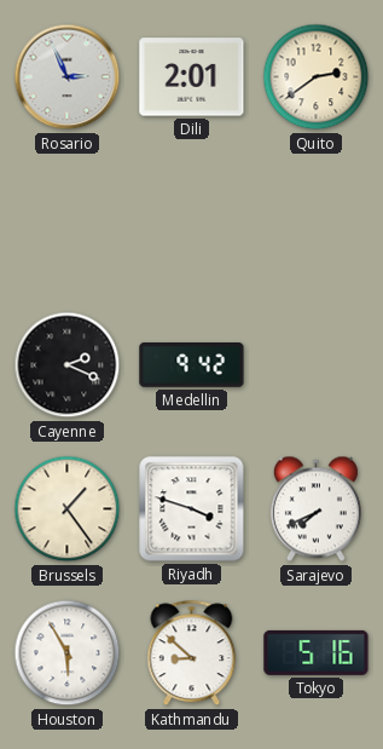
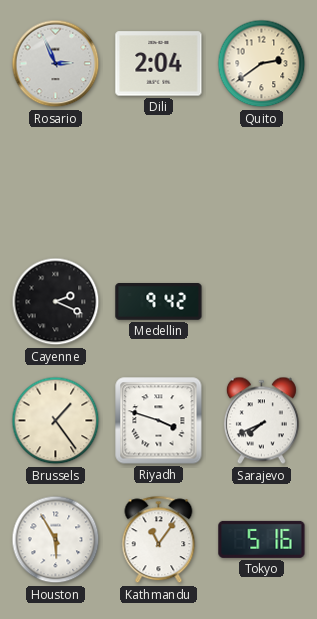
Dili: 2:01 -> 2:04 (159, 64)
Kathmandu: 8:52 -> 11:06 (159, 540)
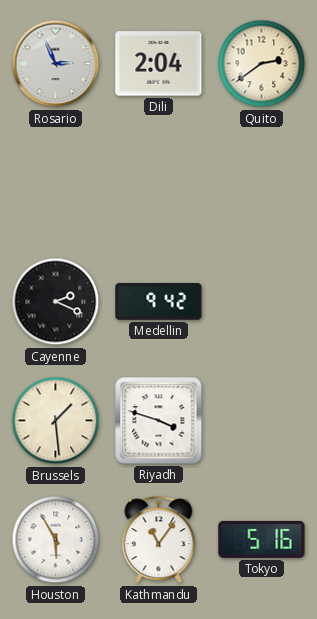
Brussels: 1:24 -> 1:29 (56, 421)
Sarajevo: 7:41 -> none (261, 421)
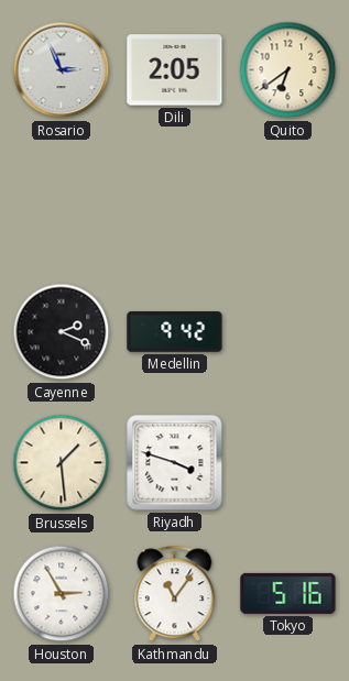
Dili: 2:04 -> 2:05 (175, 70)
Quito: 2:39 -> 6:39 (288, 70)
Houston: 5:55 -> 2:55 (62, 594)
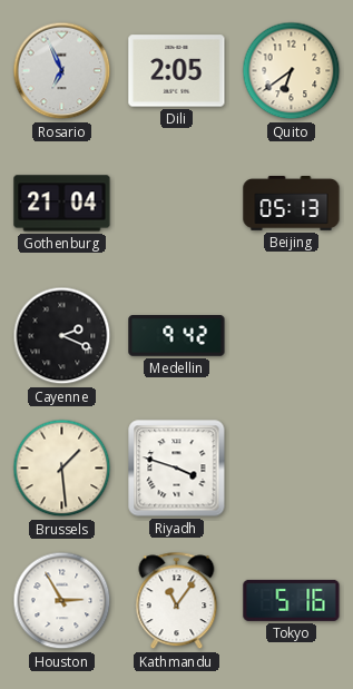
Rosario: 2:56 -> 6:56 (62, 71)
Gothenburg: none -> 21:04 (62, 204)
Beijing: none -> 05:13 (292, 204)
